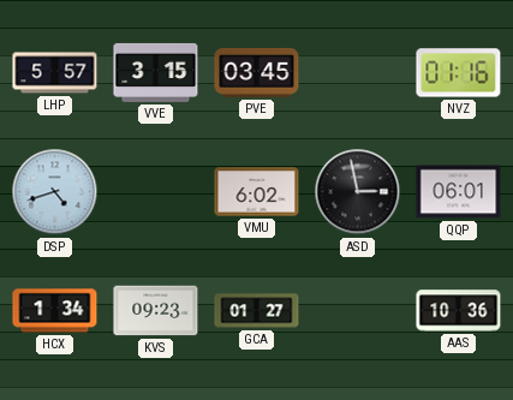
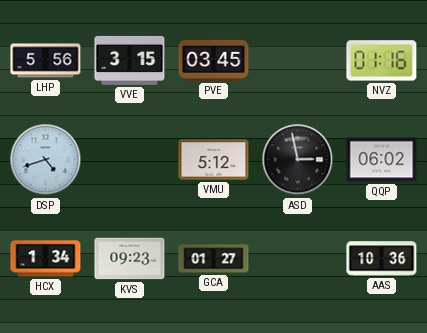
LHP: 5:57 -> 5:56 (46, 61)
VMU: 6:02 -> 5:12 (214, 160)
QQP: 06:01 -> 06:02 (382, 160)
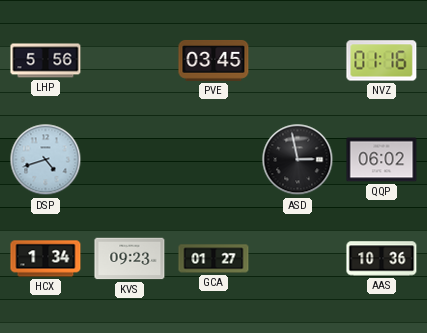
VVE: 3:15 -> none (130, 60)
VMU: 5:12 -> none (214, 160)
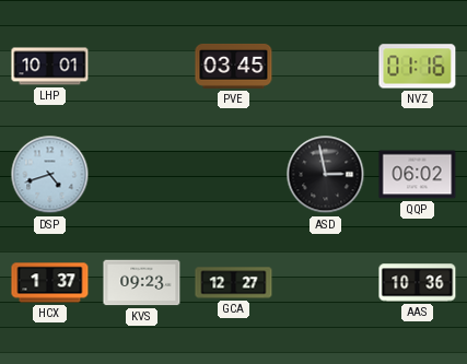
LHP: 5:56 -> 10:01 (50, 67)
HCX: 1:34 -> 1:37 (50, 283)
GCA: 01:27 -> 12:27 (234, 283)
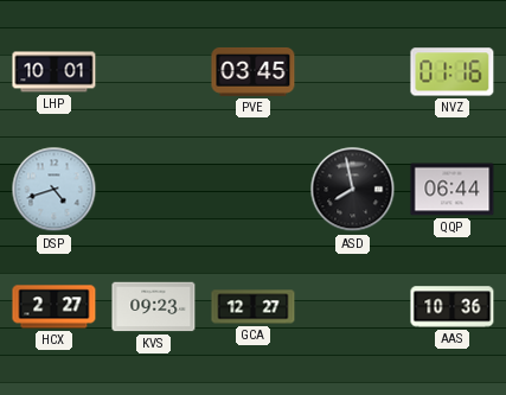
ASD: 2:58 -> 7:58 (353, 190)
QQP: 06:02 -> 06:44 (453, 190)
HCX: 1:37 -> 2:27 (55, 307)
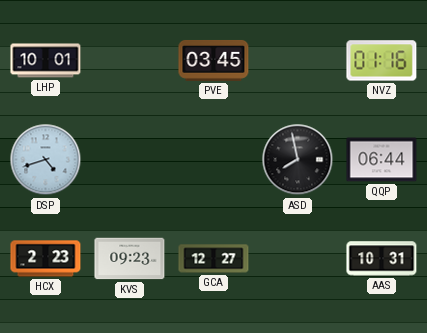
HCX: 2:27 -> 2:23 (46, 259)
AAS: 10:36 -> 10:31 (382, 259)
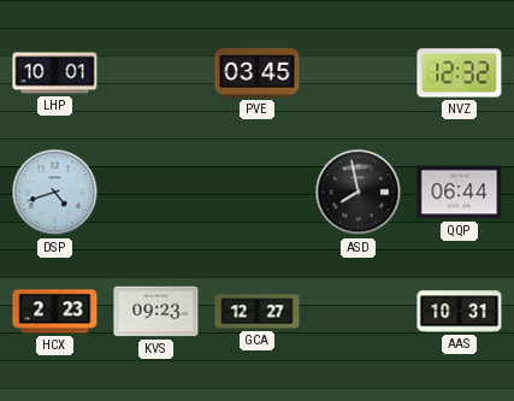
NVZ: 01:16 -> 12:32 (460, 73)
